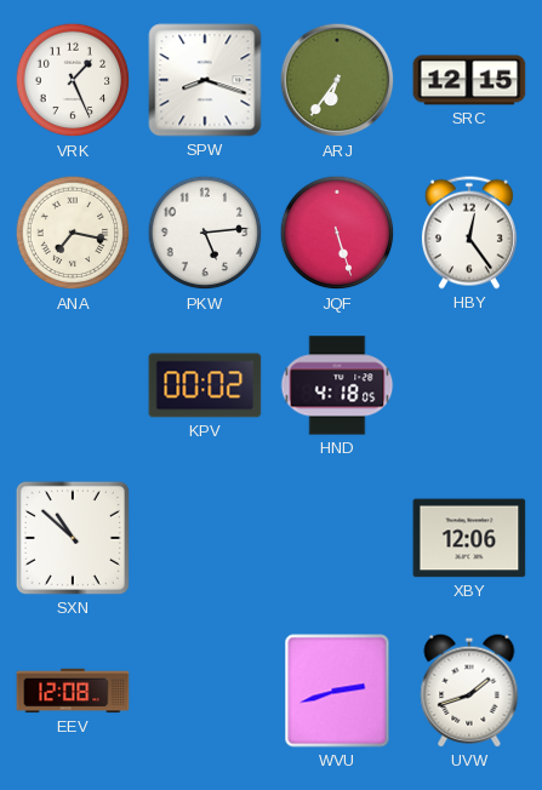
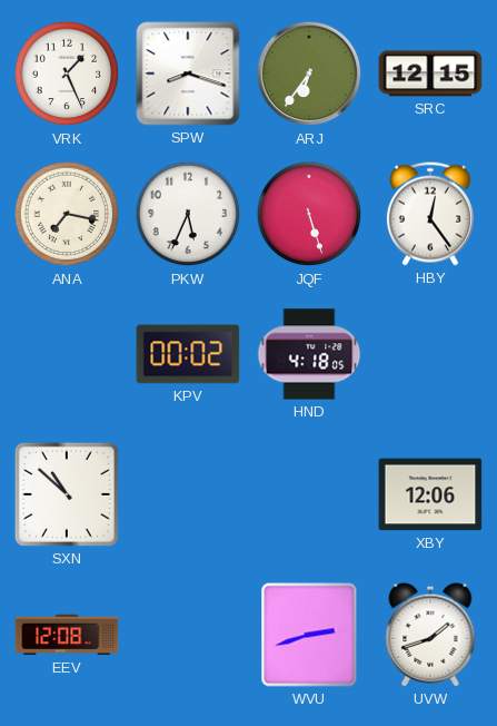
PKW: 5:14 -> 5:34 (188, 214)
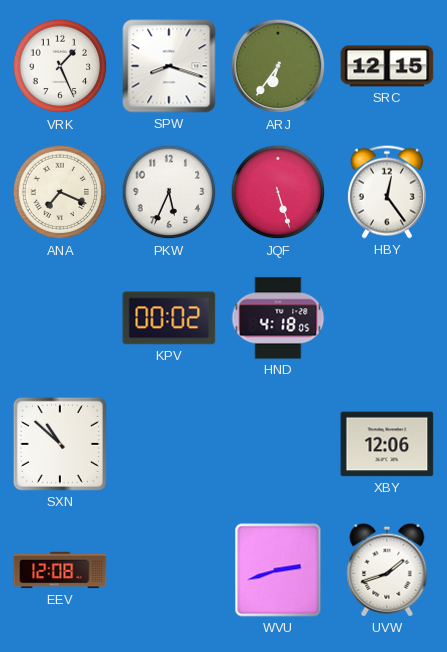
ANA: 7:17 -> 7:19 (60, 192)
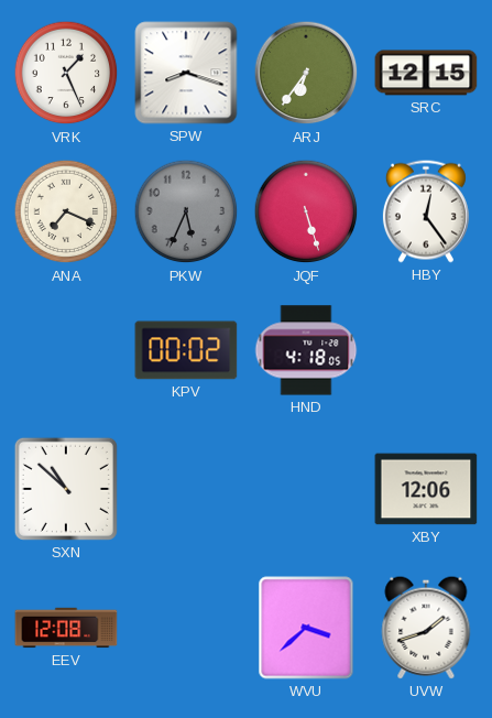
PKW dial: white -> grey (186, 211)
WVU: 2:42 -> 3:38 (306, 628)
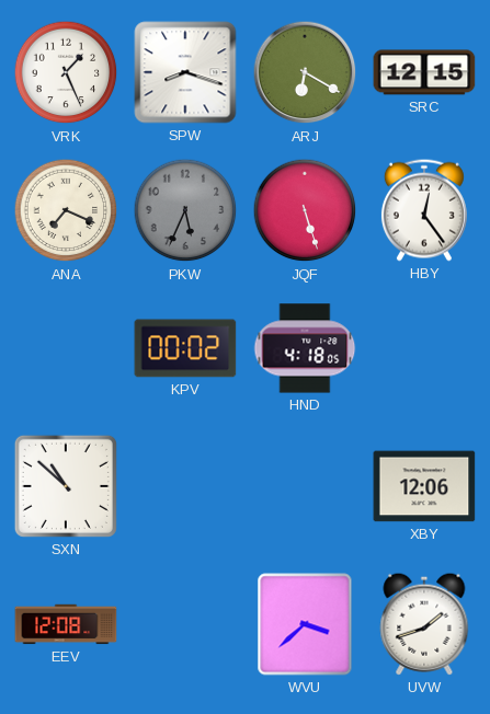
ARJ: 6:36 -> 6:20 (305, 72)
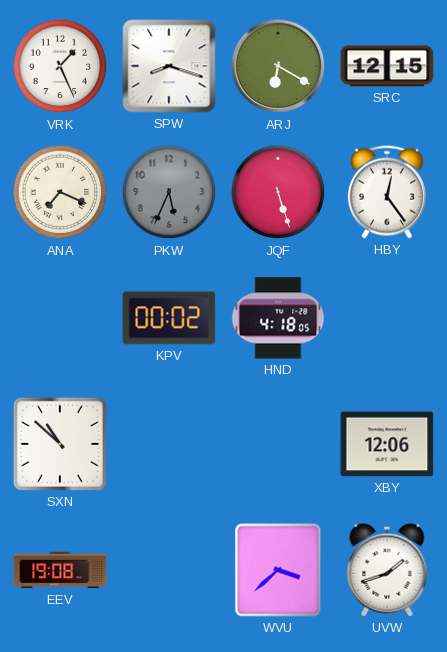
EEV: 12:08 -> 19:08 (60, 570)
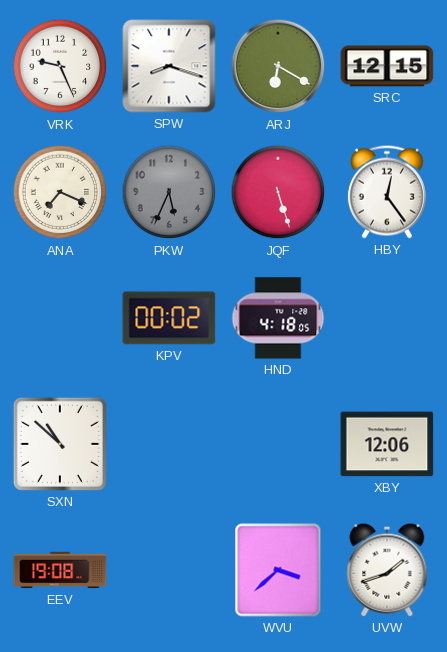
VRK: 1:26 -> 9:26 (60, 66)
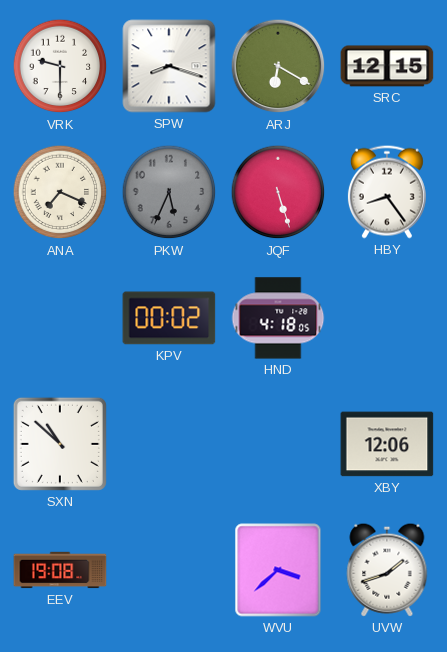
VRK: 9:26 -> 9:30 (60, 66)
HBY: 12:24 -> 8:24 (387, 192)
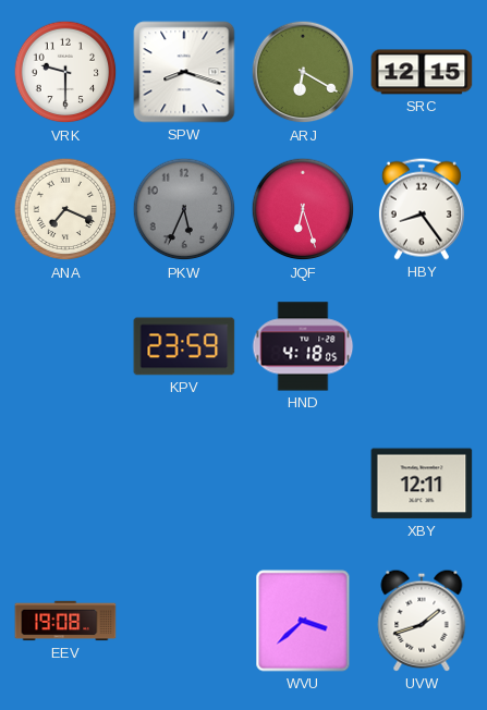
JQF: 5:27 -> 6:27 (303, 209)
KPV: 00:02 -> 23:59 (184, 346)
SXN: 10:52 -> none (60, 444)
XBY: 12:06 -> 12:11 (422, 483)
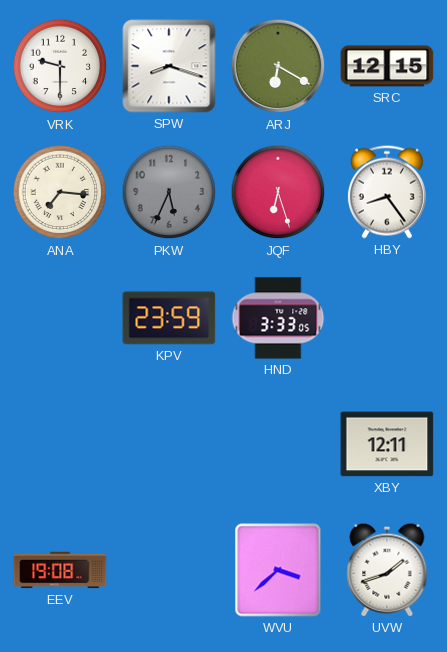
ANA: 7:19 -> 7:16 (60, 192)
HND: 4:18 -> 3:33 (278, 318)
